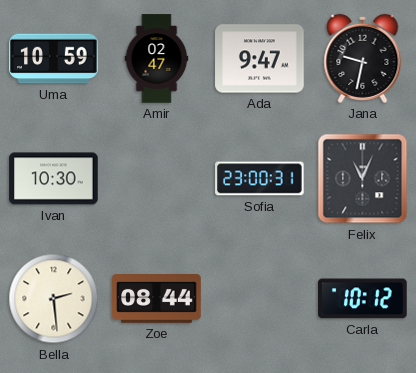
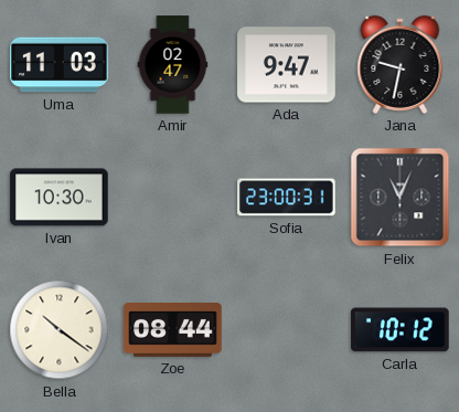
Uma: 10:59 -> 11:03 (60, 65)
Bella: 2:29 -> 10:21 (60, 330)
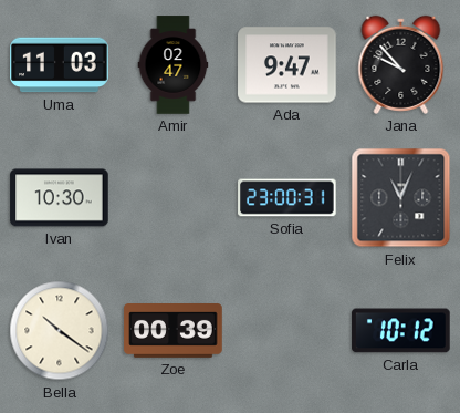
Jana: 9:32 -> 9:53 (401, 64)
Zoe: 08:44 -> 00:39 (174, 331)
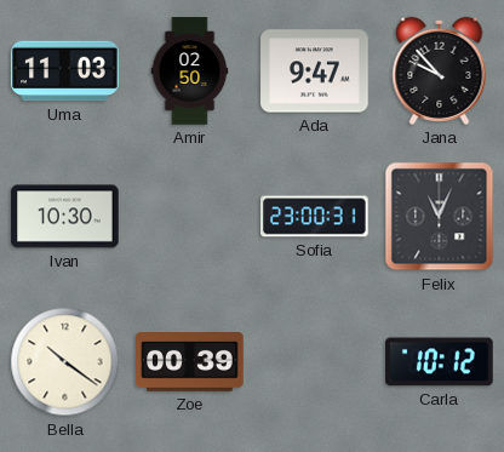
Amir: 02:47 -> 02:50 (190, 71)
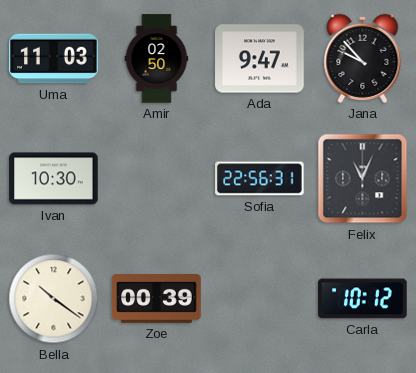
Sofia: 23:00 -> 22:56 (260, 179)
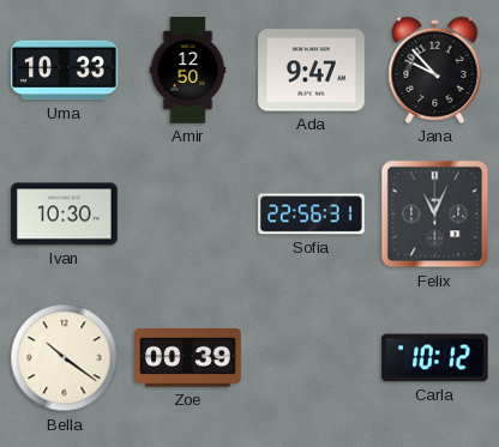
Uma: 11:03 -> 10:33 (65, 71)
Amir: 02:50 -> 12:50 (188, 71)
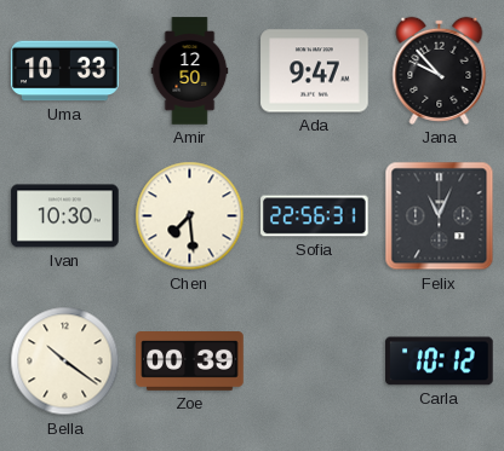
Chen: none -> 7:29 (190, 216)
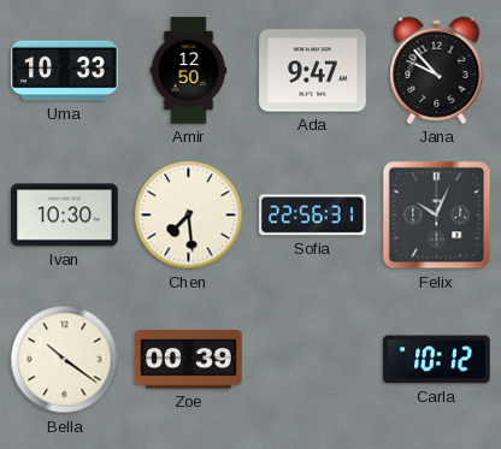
Felix: 11:04 -> 10:04 (437, 215)
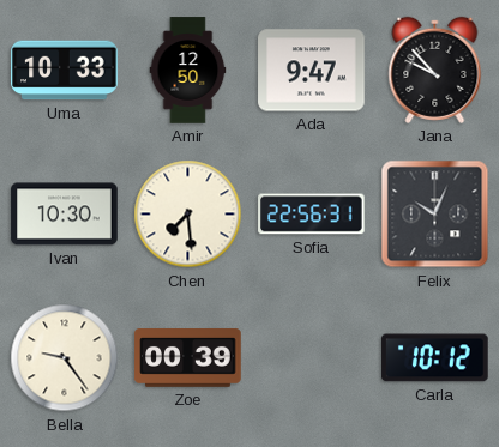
Bella: 10:21 -> 9:24 (65, 358)
